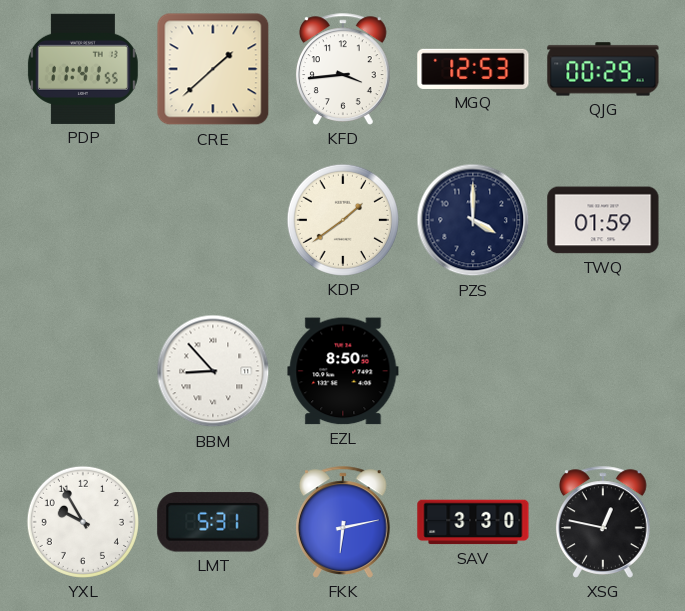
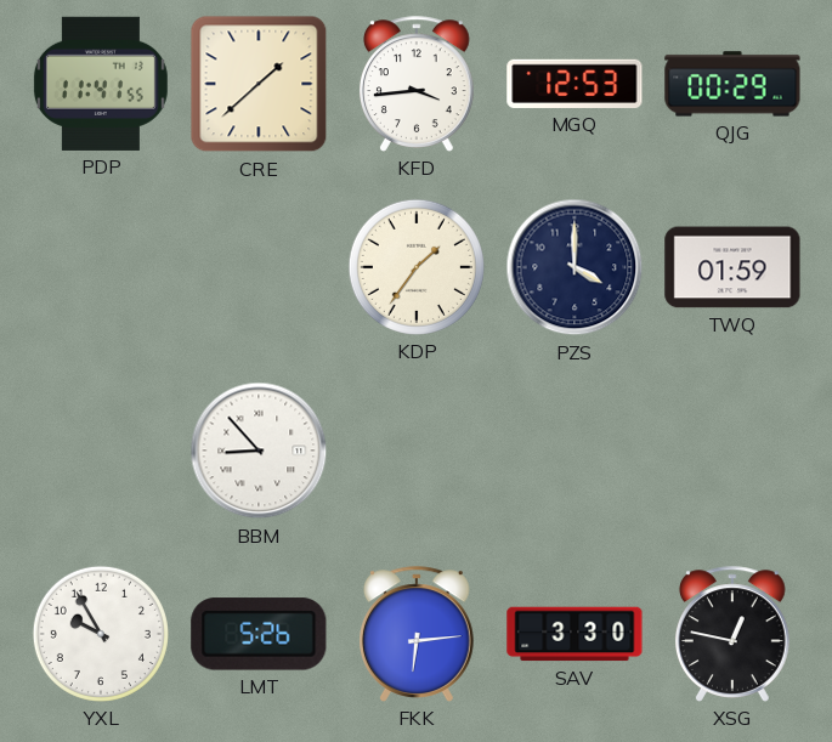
KDP: 1:39 -> 1:36 (417, 267)
EZL: 8:50 -> none (343, 371)
LMT: 5:31 -> 5:26 (259, 634)
FKK: 6:13 -> 6:14 (417, 634)
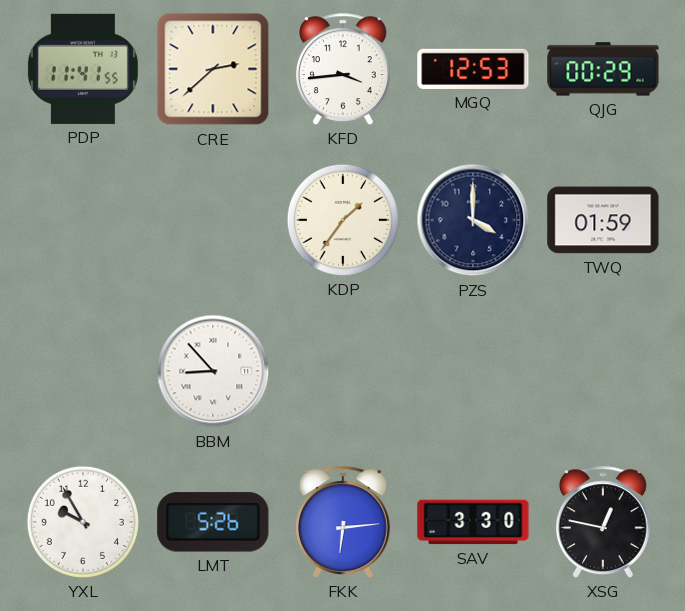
CRE: 1:38 -> 2:38 (213, 69)
